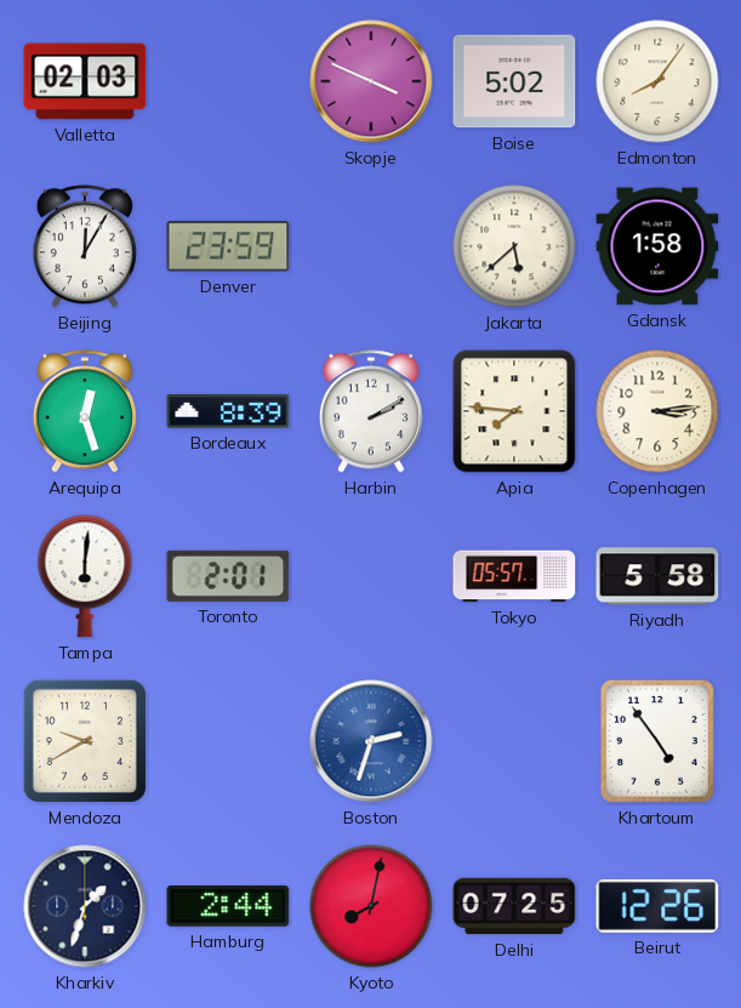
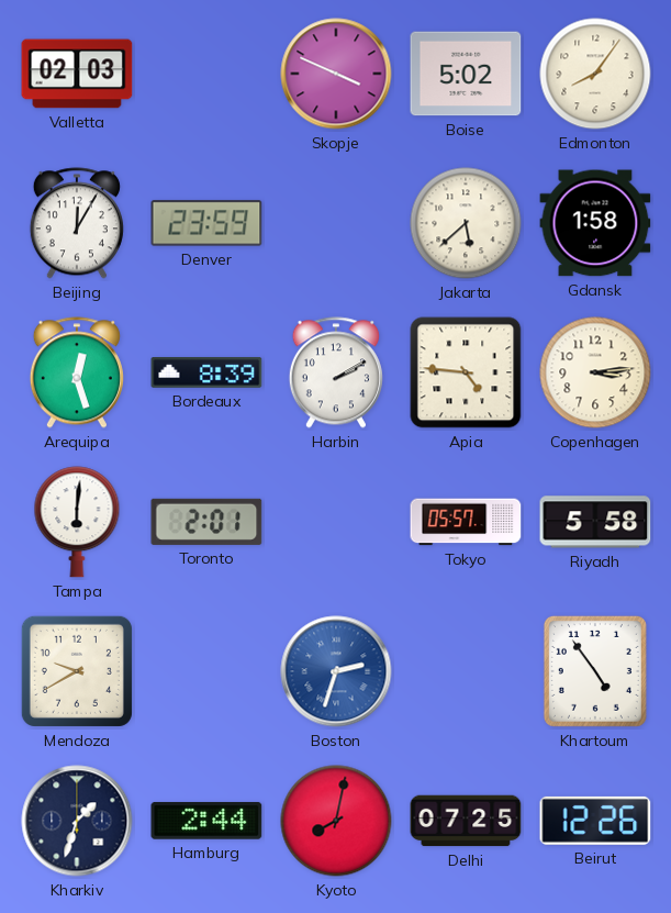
Apia: 7:46 -> 4:46 (466, 372)
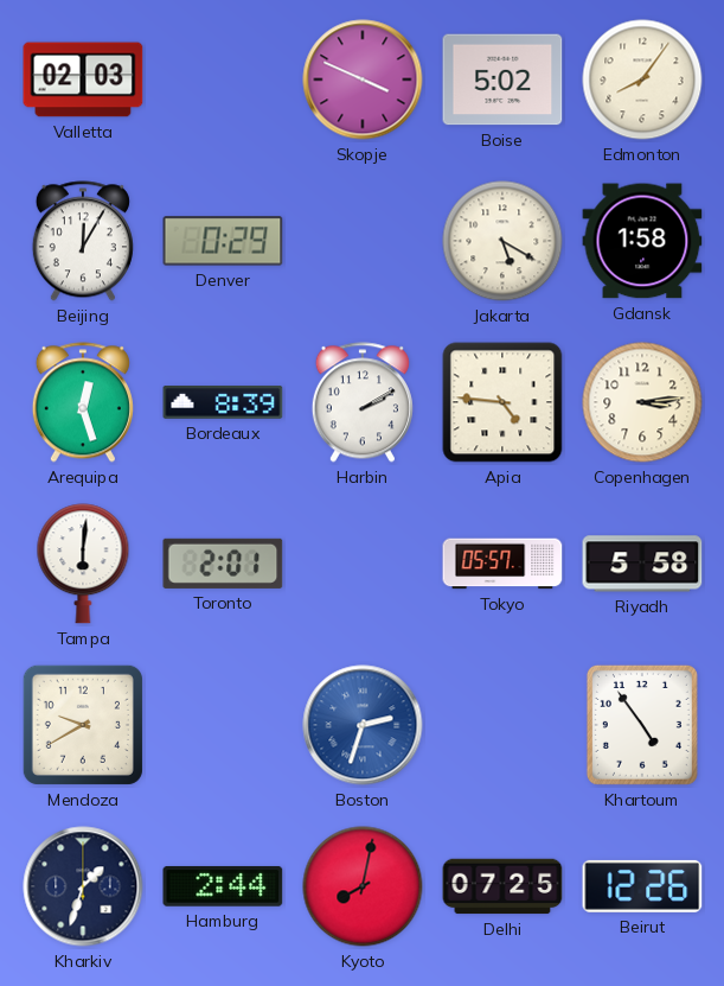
Denver: 23:59 -> 0:29 (223, 241)
Jakarta: 5:38 -> 5:20 (502, 241)
